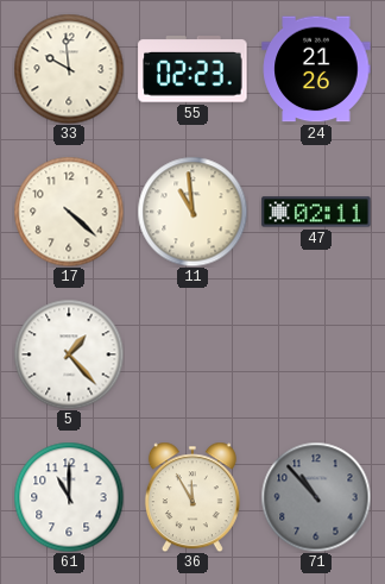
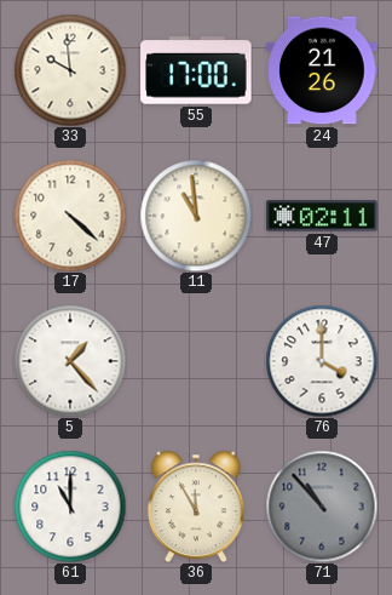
55: 02:23 -> 17:00 (196, 70)
76: none -> 4:00 (322, 361)
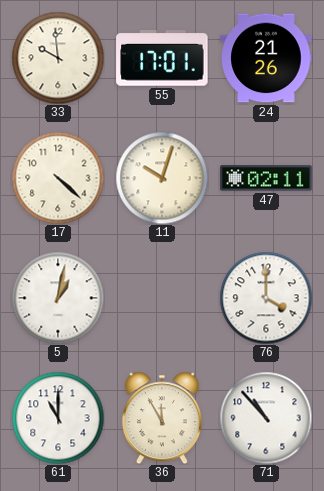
55: 17:00 -> 17:01 (162, 58)
11: 10:59 -> 10:03 (162, 178)
5: 1:23 -> 1:02 (58, 298)
71 dial: grey -> white (266, 418)
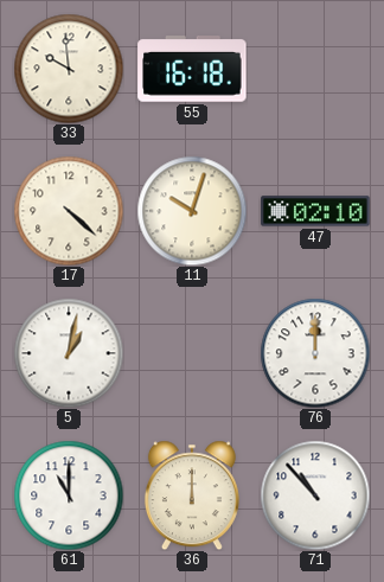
55: 17:01 -> 16:18 (192, 69)
24: 21:26 -> none (266, 58)
47: 02:11 -> 02:10 (315, 211)
76: 4:00 -> 12:00 (315, 353)
36: 11:55 -> 12:00 (192, 495)
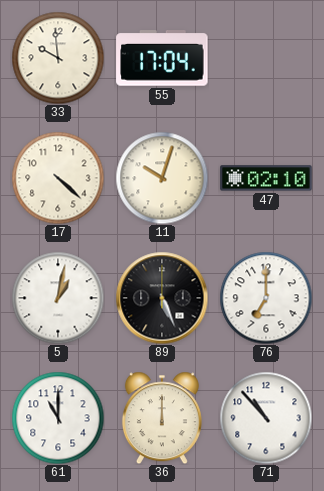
55: 16:18 -> 17:04 (162, 58)
89: none -> 5:26 (162, 298)
76: 12:00 -> 7:00 (266, 298)
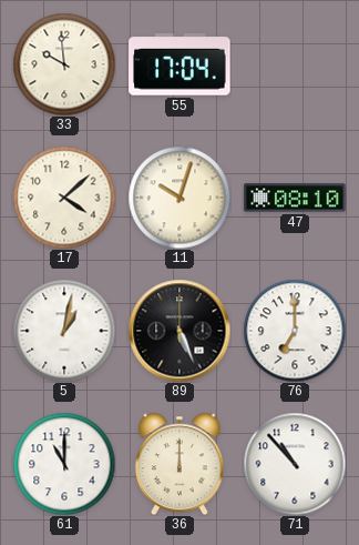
17: 4:22 -> 4:08 (64, 198)
47: 02:10 -> 08:10 (295, 198)
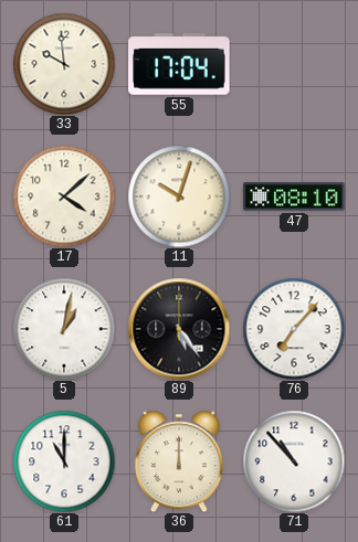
89: 5:26 -> 5:24 (179, 329)
76: 7:00 -> 7:07 (294, 329)
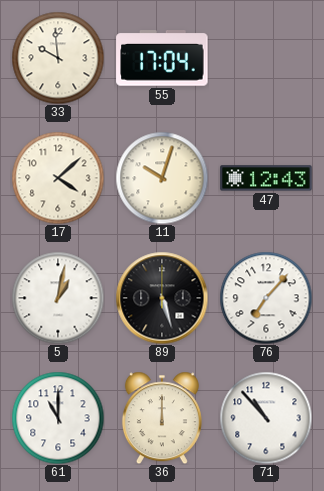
47: 08:10 -> 12:43 (266, 178)
89: 5:24 -> 5:27 (162, 298)
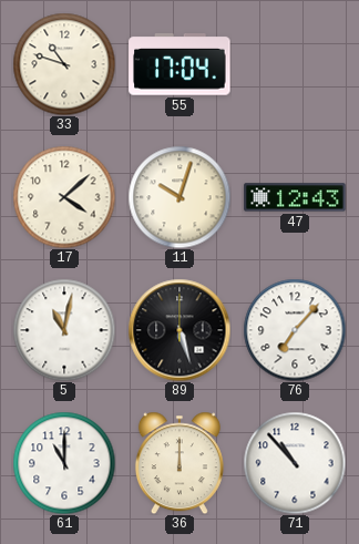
33: 9:59 -> 10:48 (64, 64)
5: 1:02 -> 11:02 (64, 330)
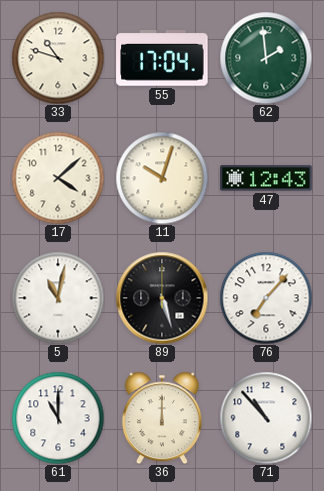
62: none -> 1:59 (266, 58)
